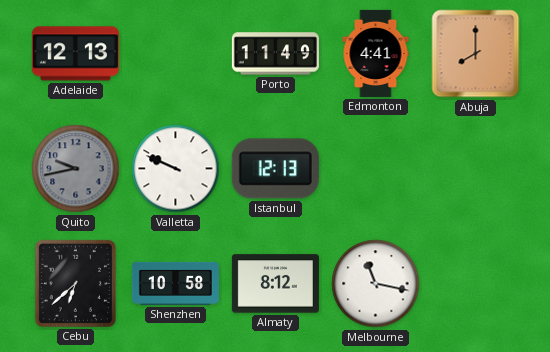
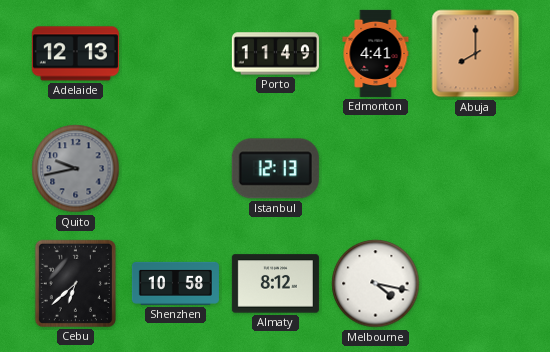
Valletta: 9:49 -> none (176, 169)
Melbourne: 11:17 -> 4:17 (376, 284)
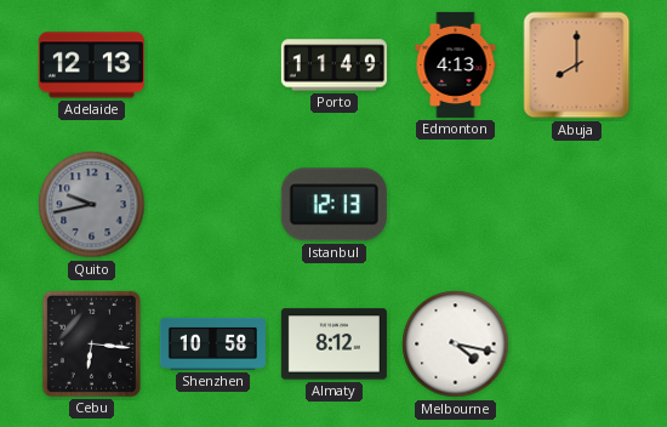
Edmonton: 4:41 -> 4:13 (456, 64)
Cebu: 6:38 -> 6:16 (91, 343)
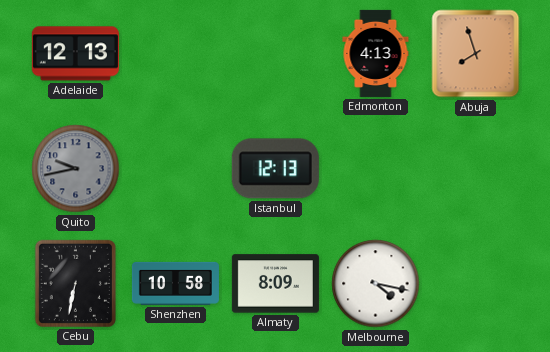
Porto: 11:49 -> none (333, 66)
Abuja: 8:00 -> 7:57 (476, 54)
Cebu: 6:16 -> 6:32 (75, 283)
Almaty: 8:12 -> 8:09 (275, 284)
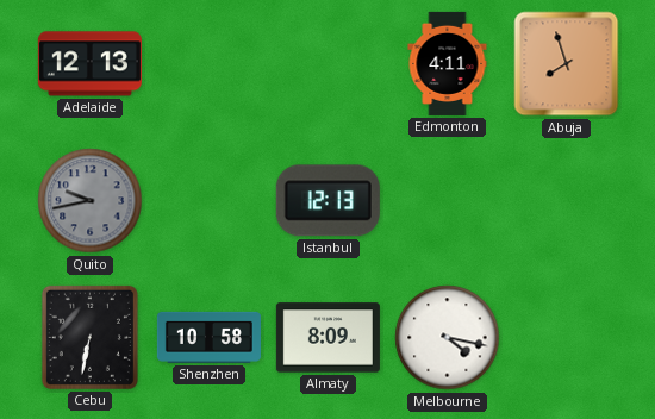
Edmonton: 4:13 -> 4:11 (448, 63)
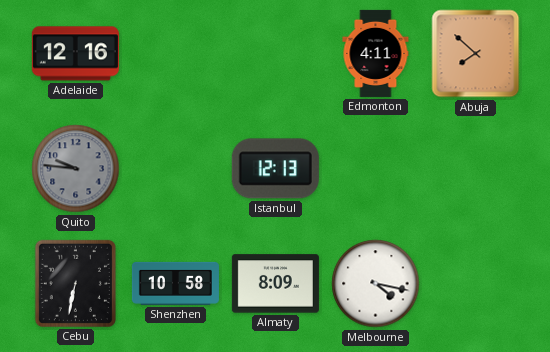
Adelaide: 12:13 -> 12:16 (75, 54)
Abuja: 7:57 -> 7:52 (476, 54)
Quito: 9:43 -> 9:46 (76, 169)
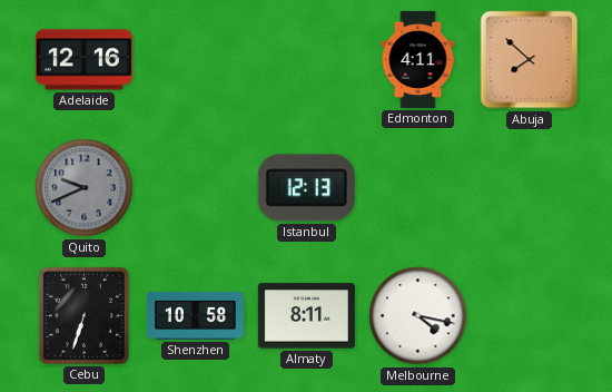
Quito: 9:46 -> 9:41 (85, 188)
Cebu: 6:32 -> 6:33 (83, 315)
Almaty: 8:09 -> 8:11 (306, 316)
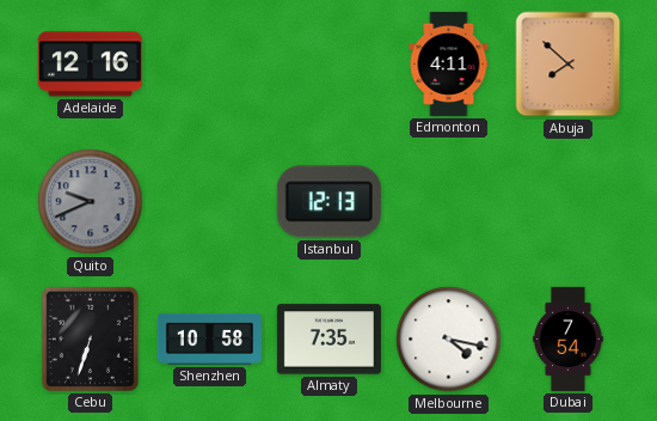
Almaty: 8:11 -> 7:35 (328, 340)
Dubai: none -> 7:54 (569, 338)
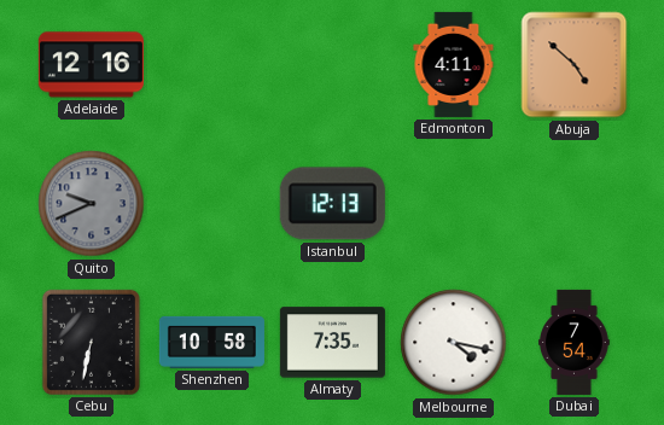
Abuja: 7:52 -> 4:52 (575, 65)
Cebu: 6:33 -> 6:32 (91, 342)
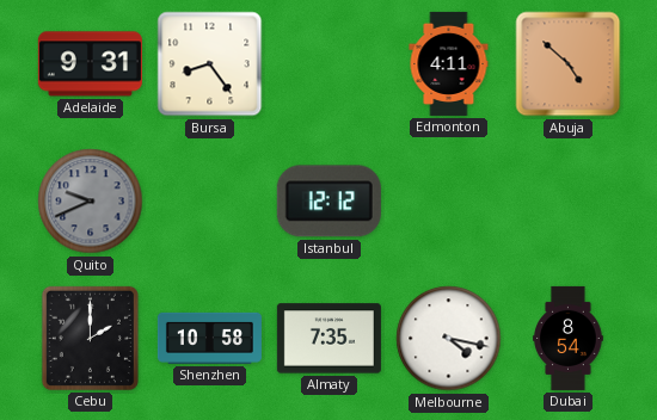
Adelaide: 12:16 -> 9:31 (90, 64)
Bursa: none -> 8:24 (210, 64)
Istanbul: 12:13 -> 12:12 (328, 202)
Cebu: 6:32 -> 2:00 (90, 338)
Dubai: 7:54 -> 8:54 (569, 338)
